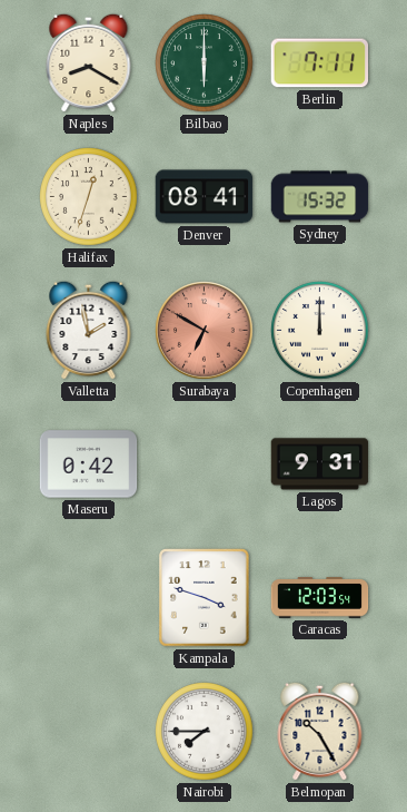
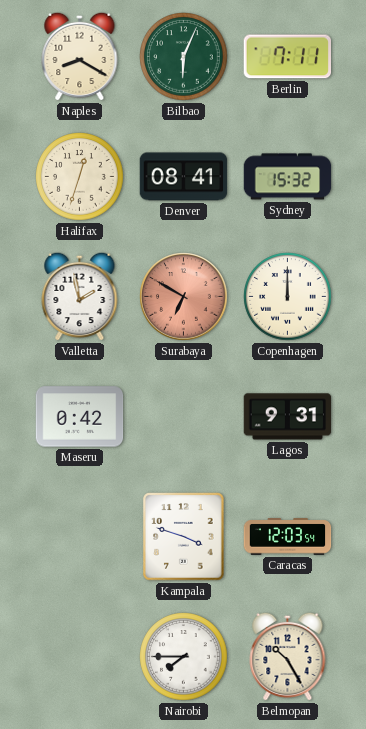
Bilbao: 6:00 -> 6:04 (184, 57)
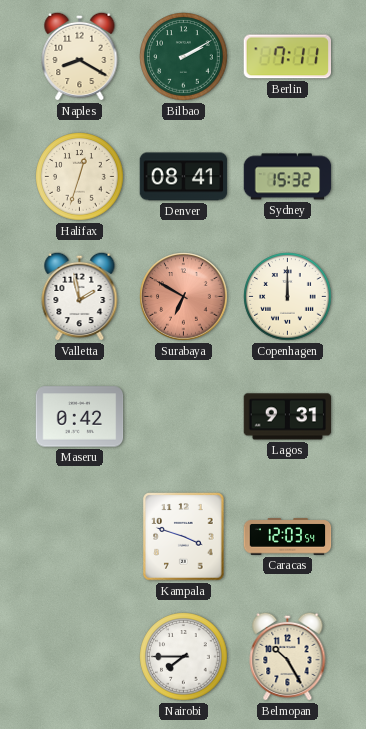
Bilbao: 6:04 -> 2:10 (184, 57)
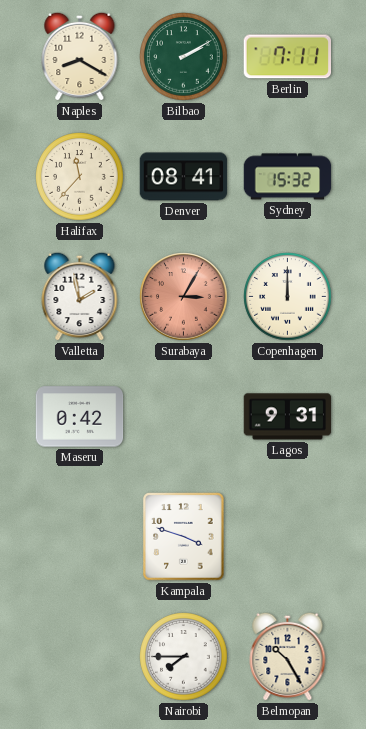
Halifax: 12:33 -> 11:37 (80, 177)
Surabaya: 6:50 -> 3:05 (184, 297)
Caracas: 12:03 -> none (288, 537)
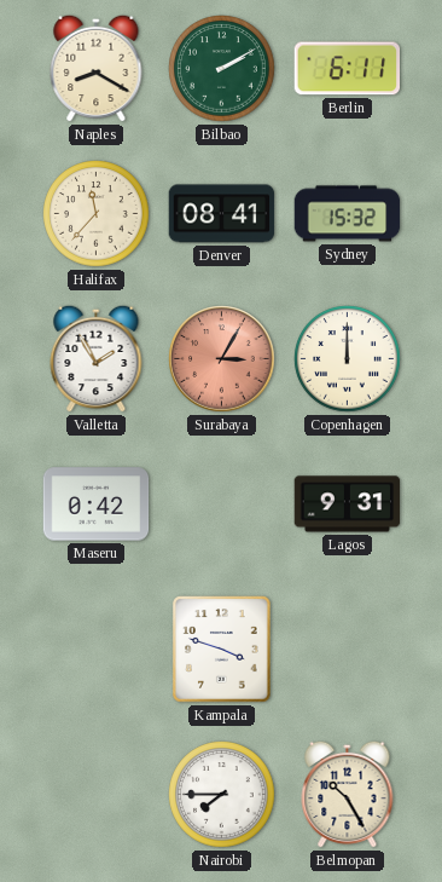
Berlin: 7:11 -> 6:11 (347, 69)
Valletta: 1:58 -> 1:55 (97, 358)
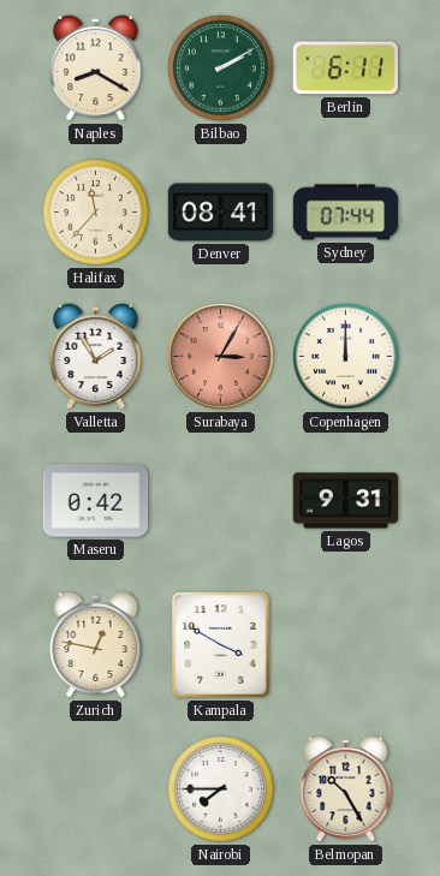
Sydney: 15:32 -> 07:44 (346, 213)
Zurich: none -> 12:47 (96, 644)
Kampala: 3:48 -> 3:50 (221, 645)
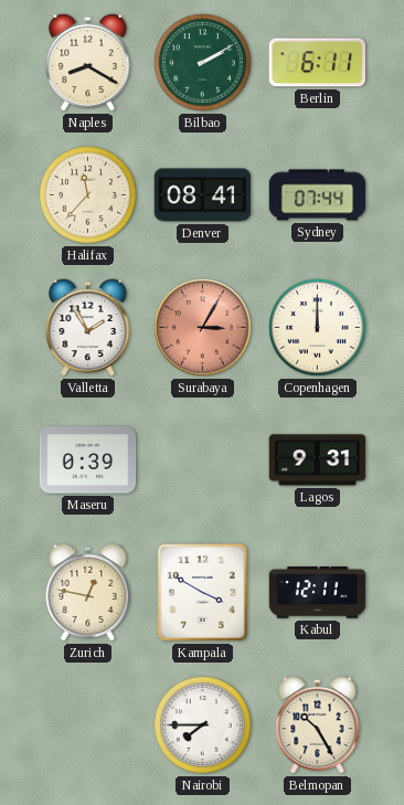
Maseru: 0:42 -> 0:39 (88, 460)
Kabul: none -> 12:11 (318, 593)
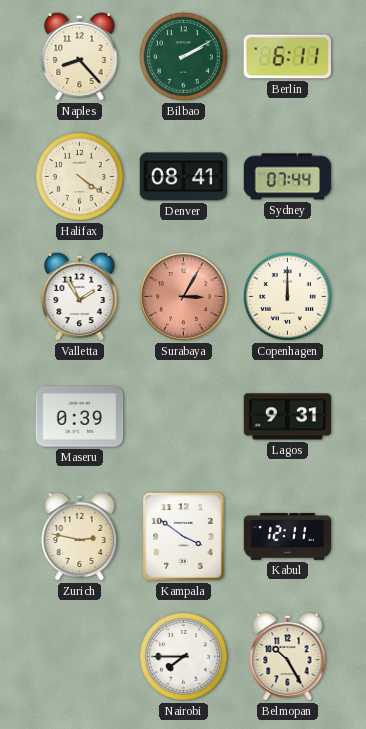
Naples: 8:20 -> 8:23 (80, 56)
Halifax: 11:37 -> 4:21 (80, 177)
Zurich: 12:47 -> 2:47 (80, 536)
Kampala: 3:50 -> 3:51 (184, 537)
